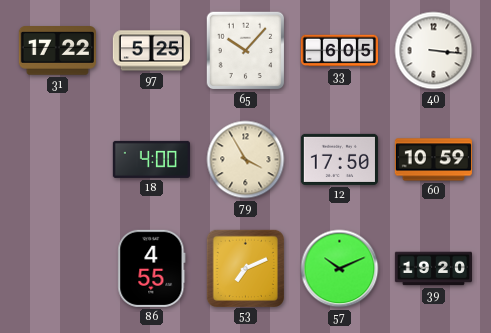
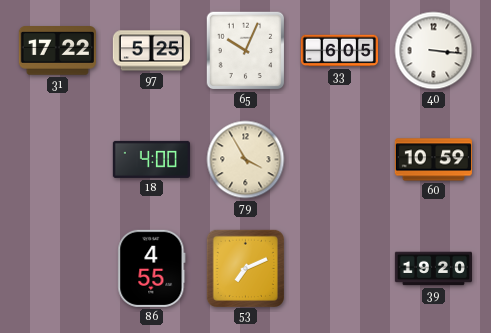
65: 10:07 -> 10:04 (246, 51)
12: 17:50 -> none (339, 159)
57: 10:11 -> none (340, 269)
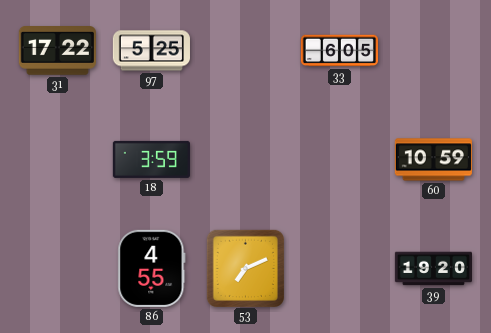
65: 10:04 -> none (246, 51)
40: 3:16 -> none (434, 51)
18: 4:00 -> 3:59 (151, 159)
79: 3:55 -> none (246, 160)
